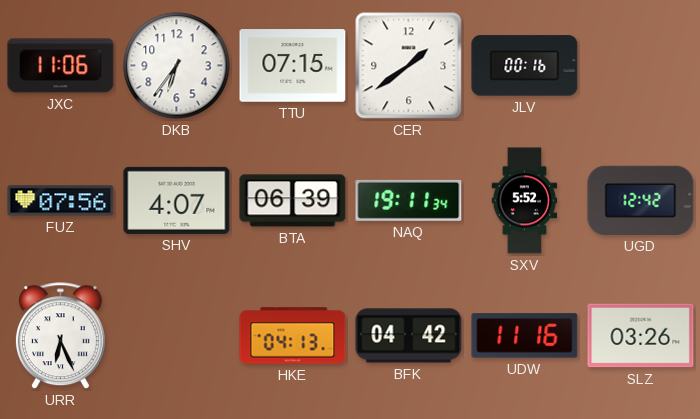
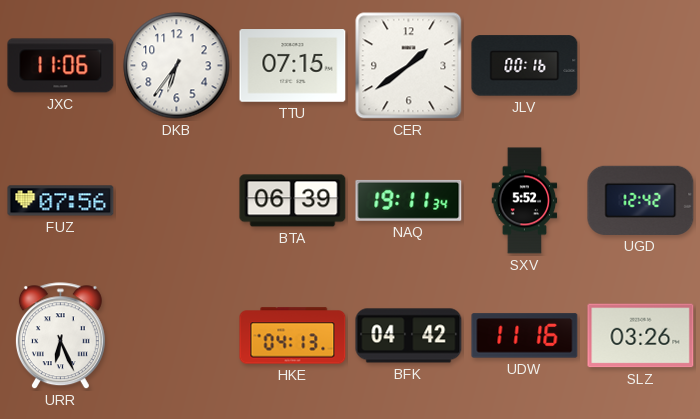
SHV: 4:07 -> none (177, 200)
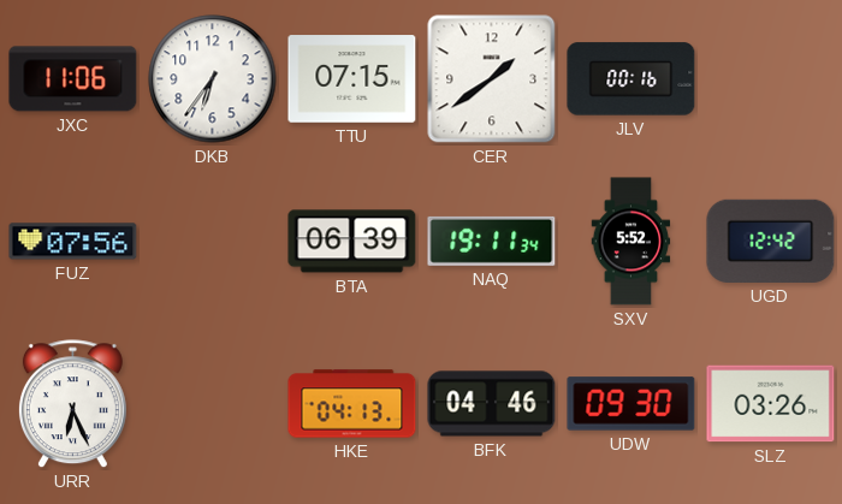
BFK: 04:42 -> 04:46 (492, 404)
UDW: 11:16 -> 09:30 (631, 404)
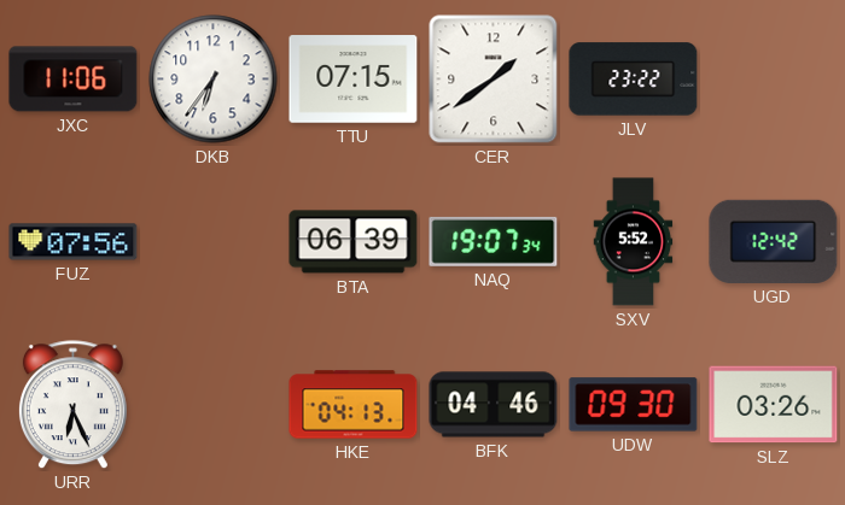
JLV: 00:16 -> 23:22 (634, 80)
NAQ: 19:11 -> 19:07 (494, 241)
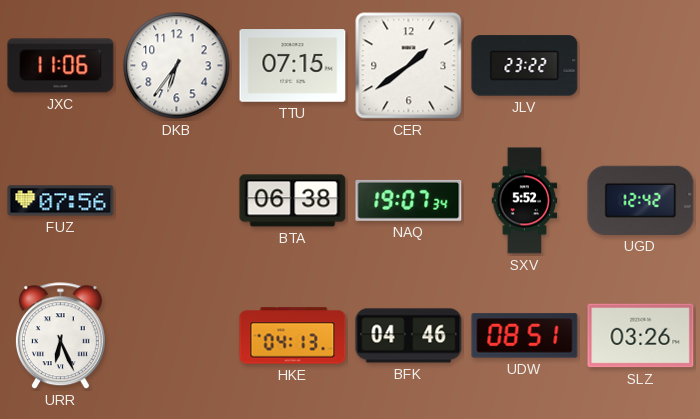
BTA: 06:39 -> 06:38 (293, 201)
UDW: 09:30 -> 08:51 (525, 336)
